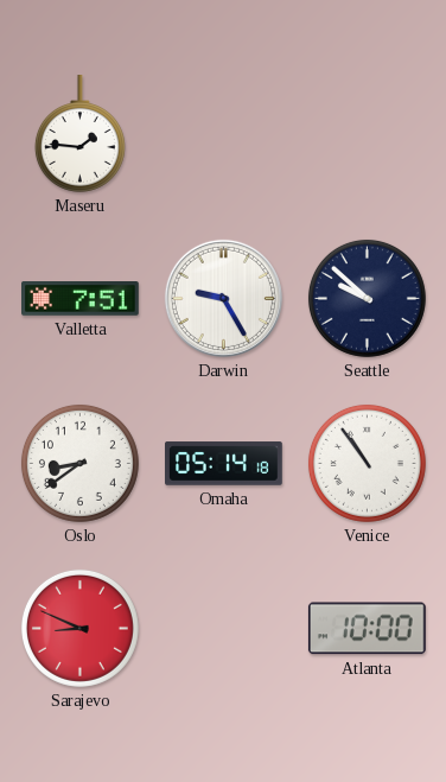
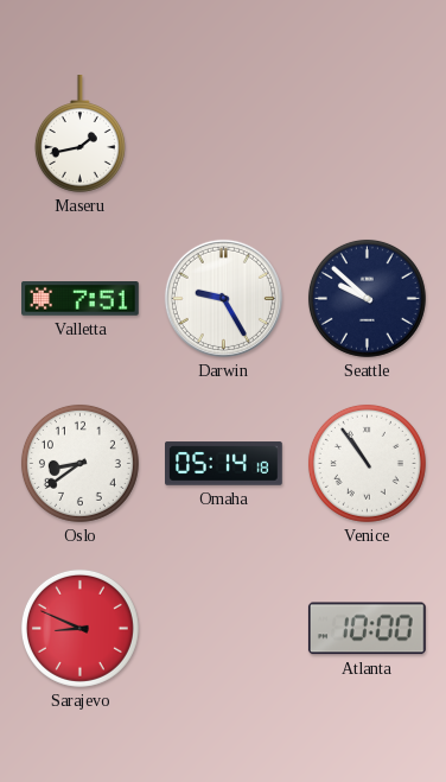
Maseru: 1:46 -> 1:43 (79, 134)
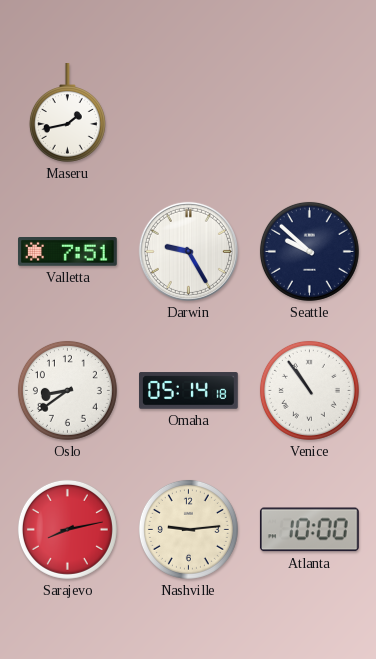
Sarajevo: 8:49 -> 8:13 (67, 529)
Nashville: none -> 9:14 (188, 529)
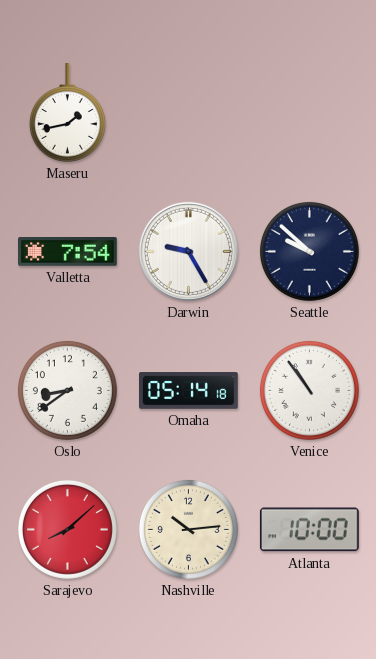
Valletta: 7:51 -> 7:54 (68, 252)
Sarajevo: 8:13 -> 8:08 (67, 529)
Nashville: 9:14 -> 10:14 (188, 529)
